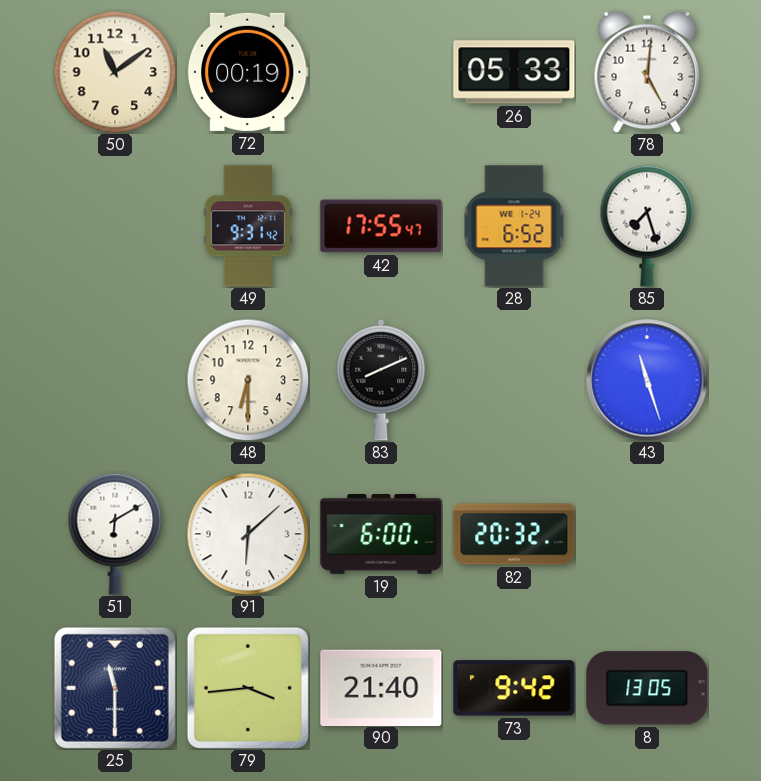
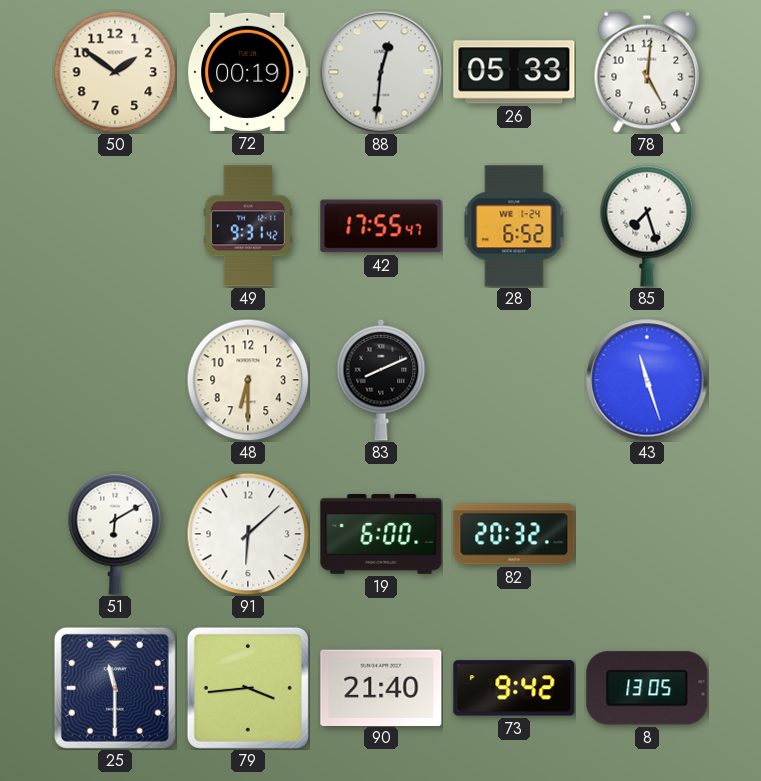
50: 11:09 -> 1:51 (115, 72)
88: none -> 12:31 (381, 72)
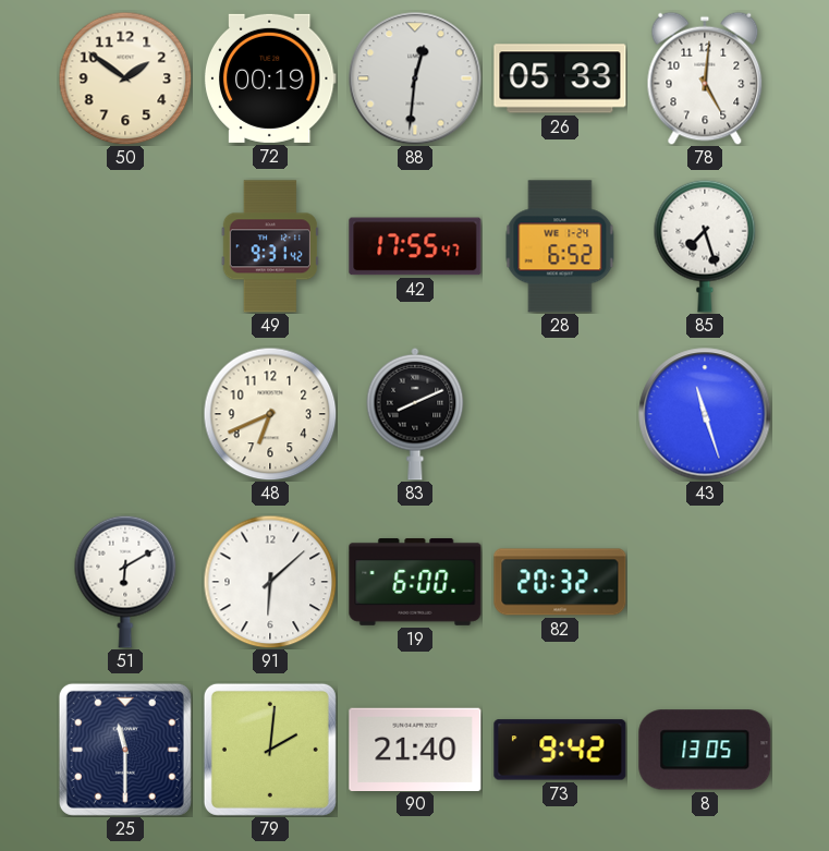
48: 6:30 -> 6:41 (270, 414)
79: 3:44 -> 2:01 (270, 750)
